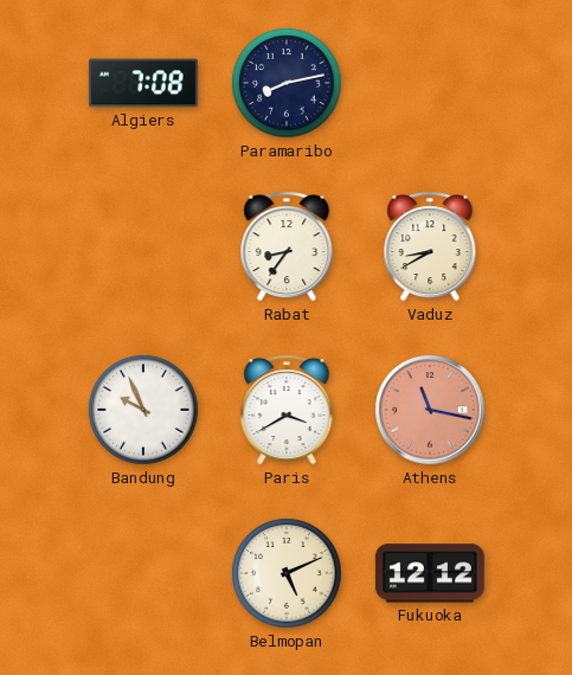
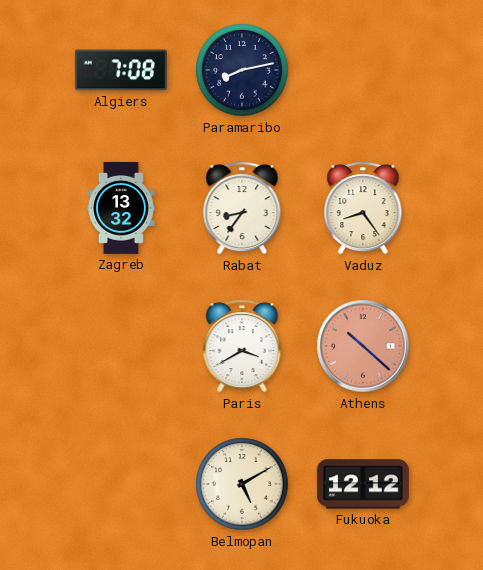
Zagreb: none -> 13:32 (121, 208)
Vaduz: 8:40 -> 8:24 (363, 208)
Bandung: 9:56 -> none (143, 410)
Athens: 11:17 -> 10:22 (363, 346)
Belmopan: 5:11 -> 5:10 (242, 484)
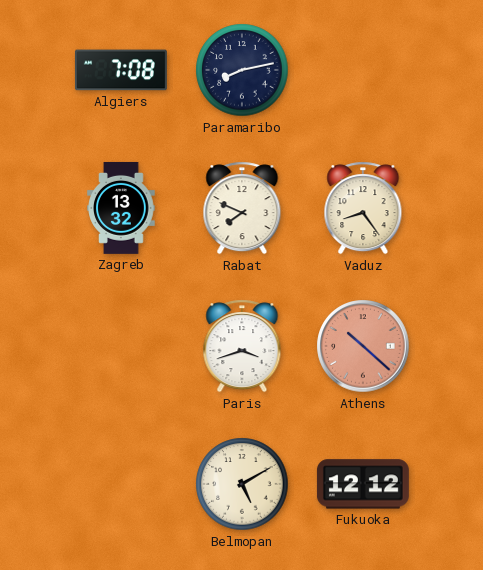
Rabat: 8:36 -> 7:49 (242, 208)
Paris: 3:40 -> 3:42 (242, 346)
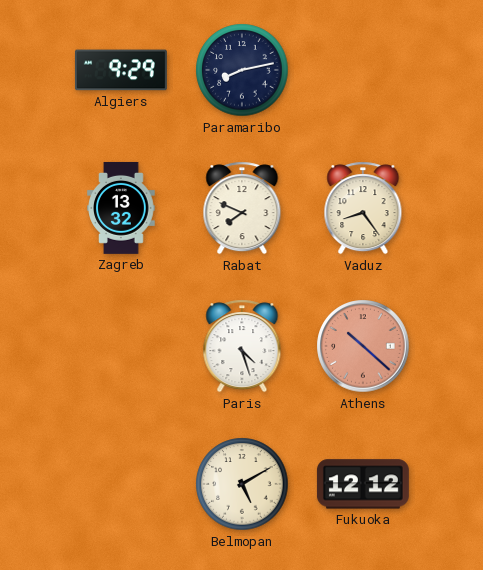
Algiers: 7:08 -> 9:29 (121, 70)
Paris: 3:42 -> 4:27 (242, 346)
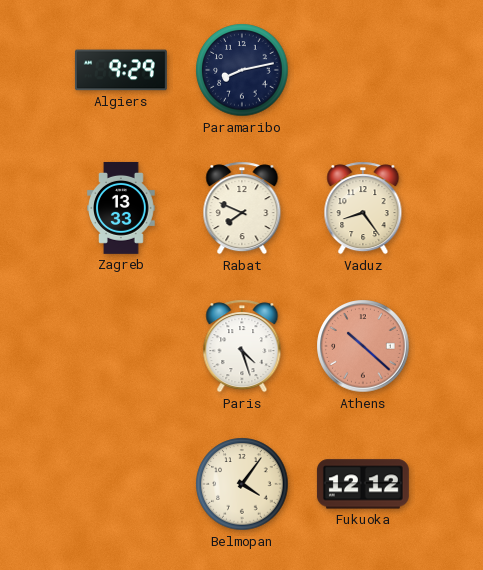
Zagreb: 13:32 -> 13:33 (121, 208)
Belmopan: 5:10 -> 4:06 (242, 484)
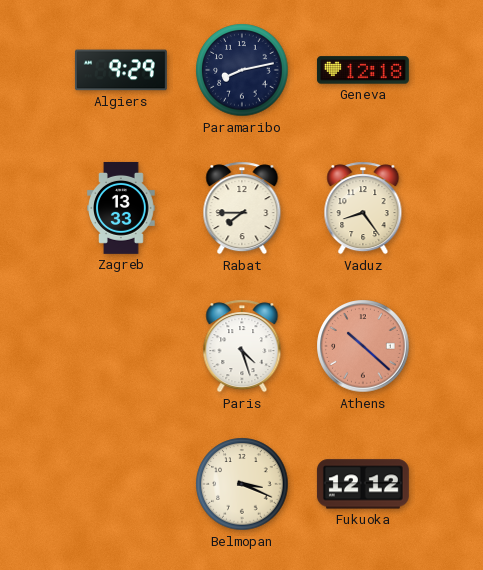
Geneva: none -> 12:18 (363, 70)
Rabat: 7:49 -> 7:45 (242, 208)
Belmopan: 4:06 -> 3:19 (242, 484)
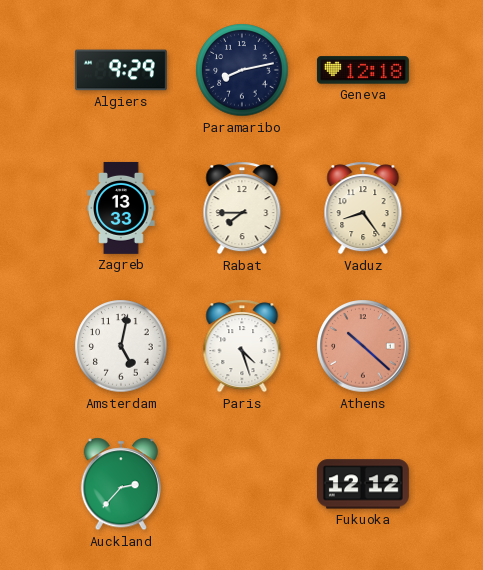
Amsterdam: none -> 5:02 (121, 346)
Auckland: none -> 2:37 (120, 484)
Belmopan: 3:19 -> none (242, 484)
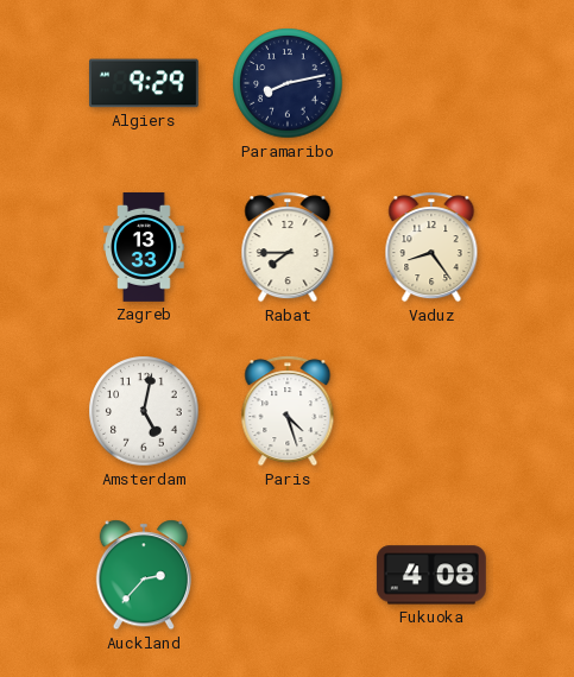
Geneva: 12:18 -> none (363, 70)
Athens: 10:22 -> none (363, 346)
Fukuoka: 12:12 -> 4:08 (431, 575)
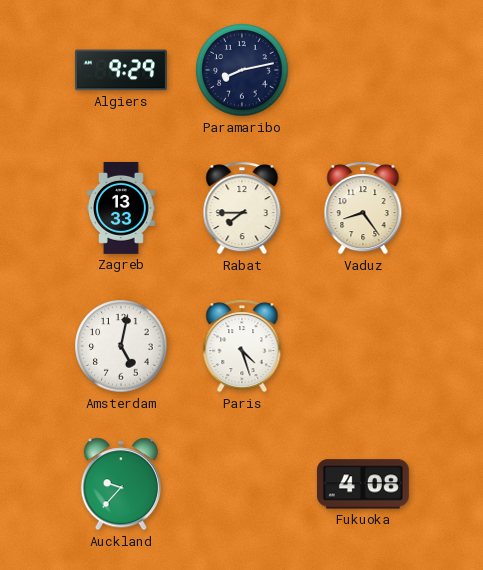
Auckland: 2:37 -> 9:37 (120, 484)
